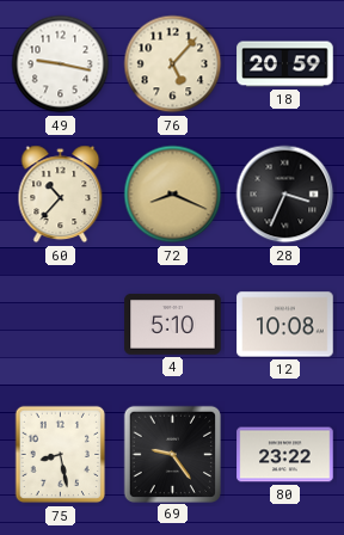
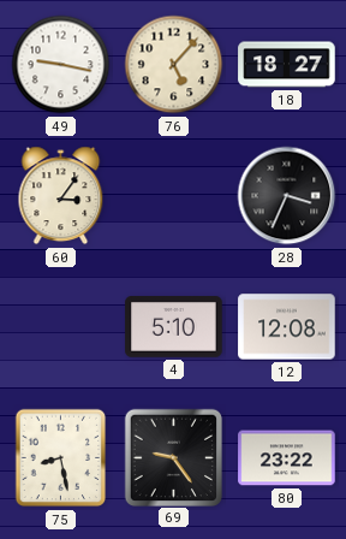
18: 20:59 -> 18:27 (287, 65)
60: 10:37 -> 3:06 (61, 196)
72: 8:19 -> none (173, 195)
12: 10:08 -> 12:08 (287, 327)
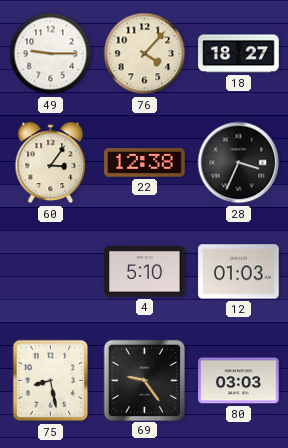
49: 9:17 -> 9:15 (51, 54)
76: 5:07 -> 4:07 (145, 54)
22: none -> 12:38 (145, 163)
12: 12:08 -> 01:03 (239, 272)
80: 23:22 -> 03:03 (239, 381)
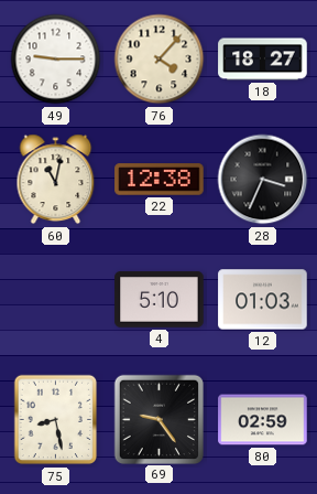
60: 3:06 -> 11:02 (56, 180)
80: 03:03 -> 02:59 (263, 420)
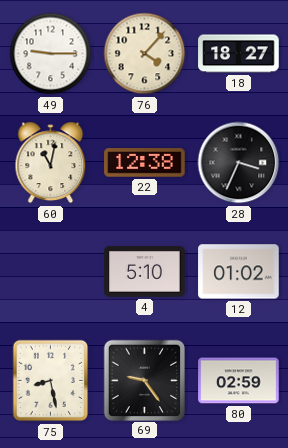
12: 01:03 -> 01:02 (239, 272)
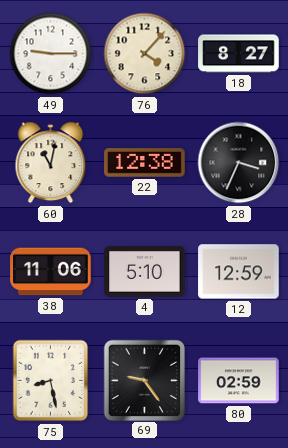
18: 18:27 -> 8:27 (239, 54)
38: none -> 11:06 (51, 272)
12: 01:02 -> 12:59 (239, 272)
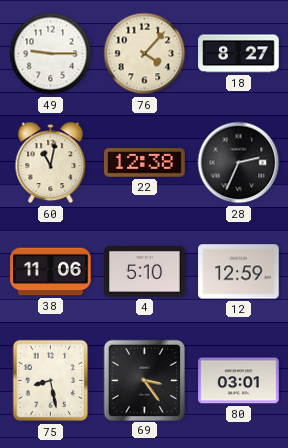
28: 3:34 -> 2:34 (239, 163)
69: 9:24 -> 3:24 (144, 380)
80: 02:59 -> 03:01 (239, 381)
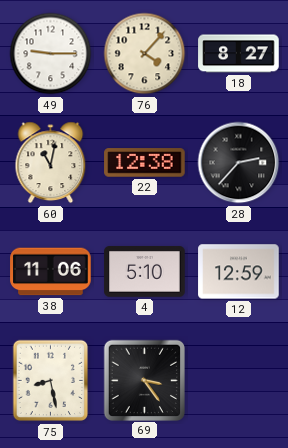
28: 2:34 -> 2:37 (239, 163)
80: 03:01 -> none (239, 381)
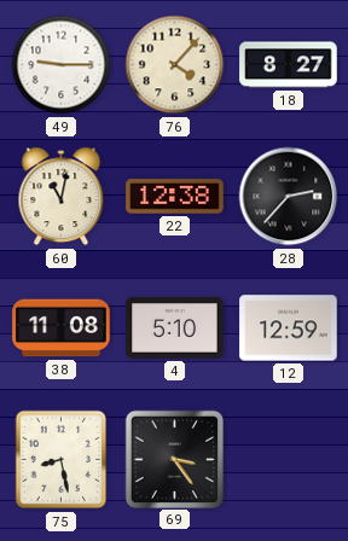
38: 11:06 -> 11:08 (62, 328)
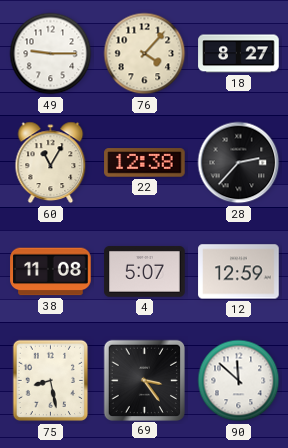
60: 11:02 -> 11:05 (51, 163)
4: 5:10 -> 5:07 (145, 272)
90: none -> 11:52 (239, 381)
